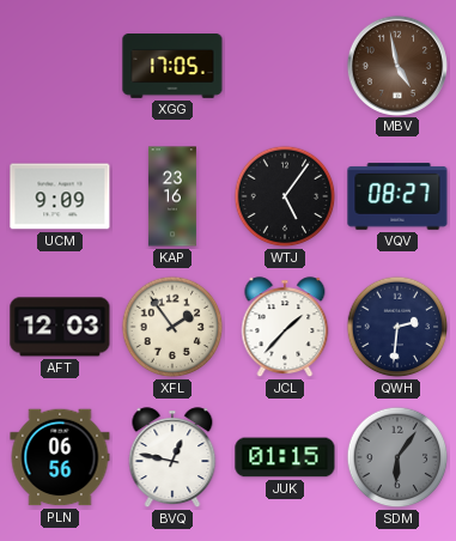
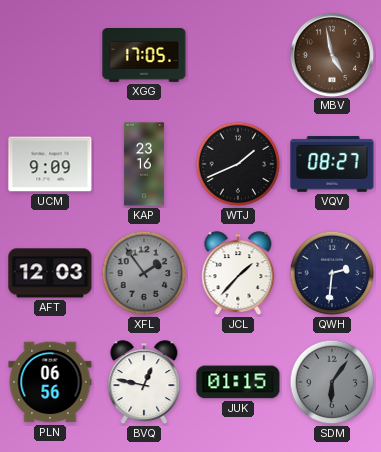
WTJ: 5:06 -> 1:41 (238, 164)
XFL dial: cream -> grey (144, 273)
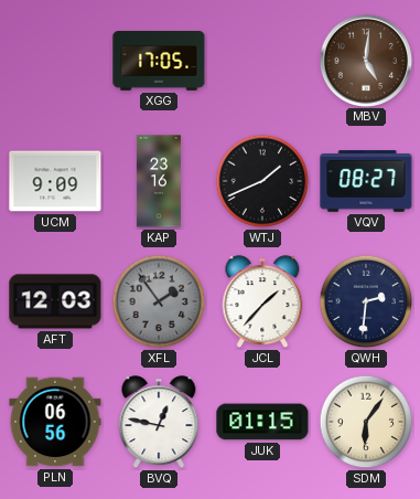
MBV: 4:58 -> 5:01 (365, 60)
SDM dial: grey -> cream (366, 422)
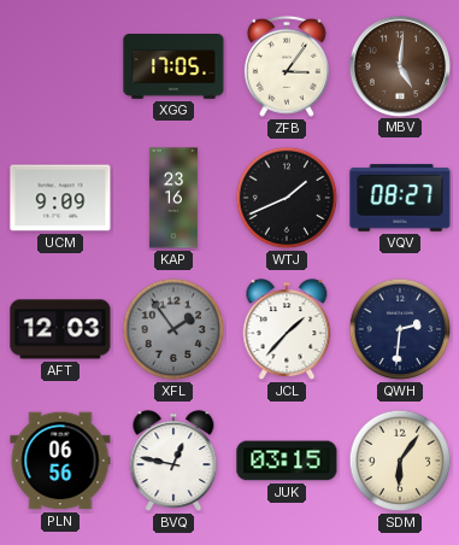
ZFB: none -> 3:06 (287, 66)
JUK: 01:15 -> 03:15 (287, 461)
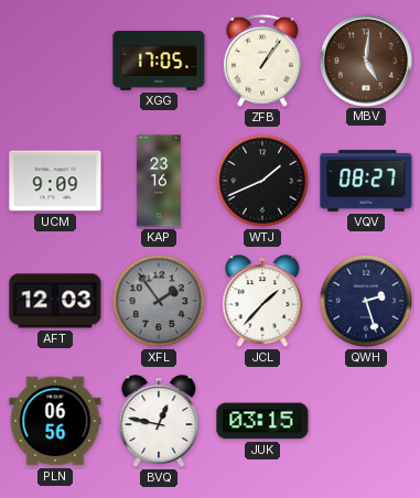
ZFB: 3:06 -> 1:06 (262, 61)
QWH: 2:31 -> 2:27 (366, 301)
SDM: 6:06 -> none (400, 461)
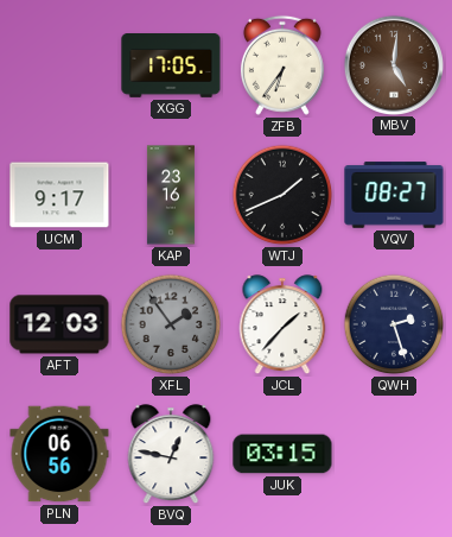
ZFB: 1:06 -> 6:36 (282, 65)
UCM: 9:09 -> 9:17 (59, 195)
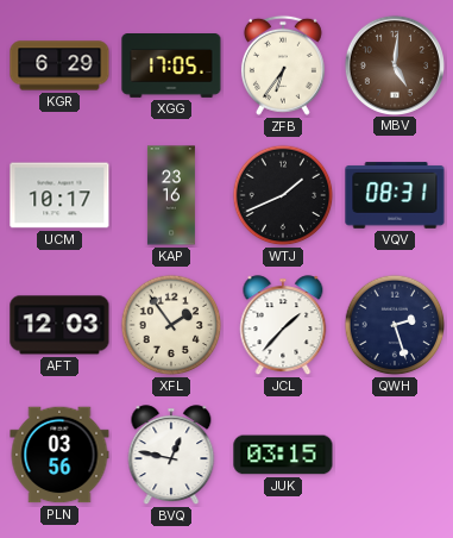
KGR: none -> 6:29 (59, 65)
UCM: 9:17 -> 10:17 (59, 195)
VQV: 08:27 -> 08:31 (395, 195)
XFL dial: grey -> cream (171, 325)
PLN: 06:56 -> 03:56 (59, 455)
